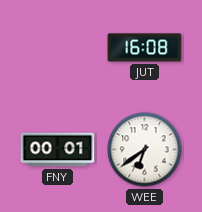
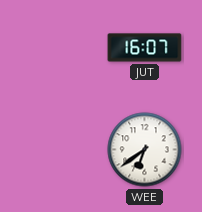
JUT: 16:08 -> 16:07 (145, 48)
FNY: 00:01 -> none (58, 150)
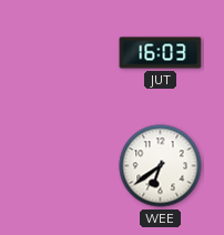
JUT: 16:07 -> 16:03 (161, 53)
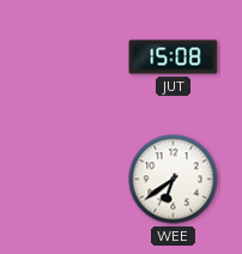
JUT: 16:03 -> 15:08 (174, 58)
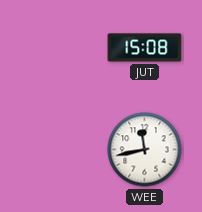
WEE: 6:39 -> 11:43 (145, 150)
